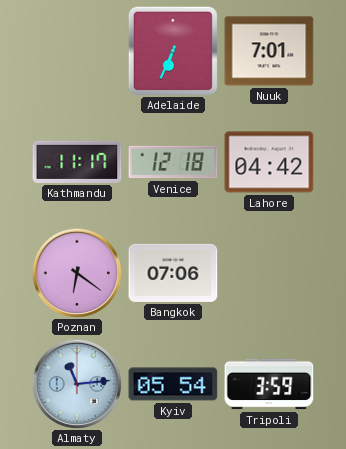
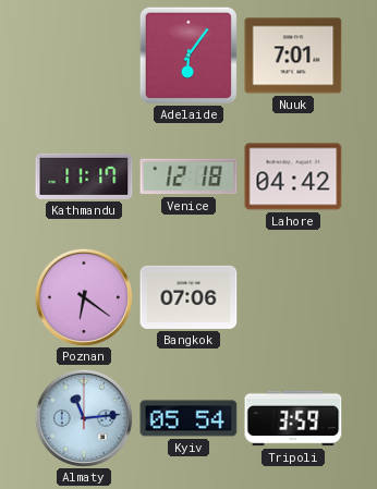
Adelaide: 6:34 -> 6:06 (188, 56)
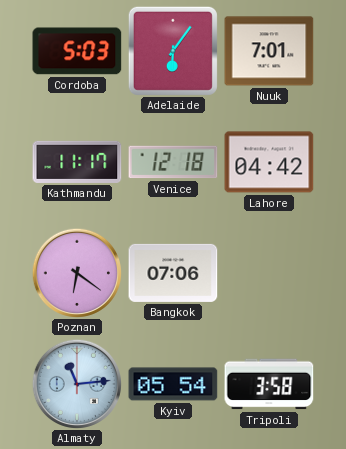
Cordoba: none -> 5:03 (77, 51)
Tripoli: 3:59 -> 3:58 (269, 384)
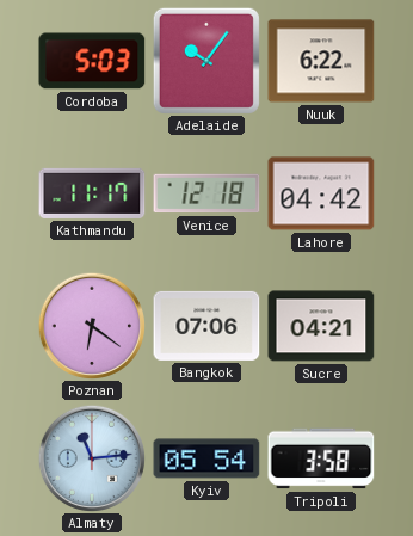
Adelaide: 6:06 -> 10:06 (207, 61)
Nuuk: 7:01 -> 6:22 (321, 61)
Sucre: none -> 04:21 (321, 326)
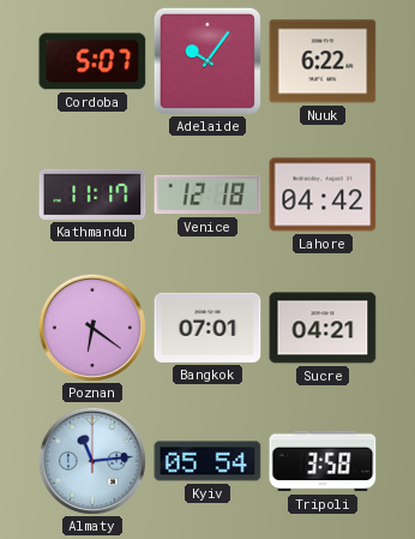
Cordoba: 5:03 -> 5:07 (92, 61)
Bangkok: 07:06 -> 07:01 (207, 328)
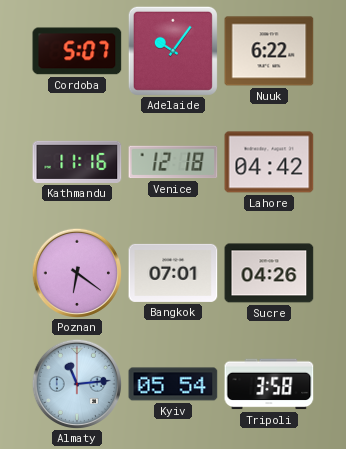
Kathmandu: 11:17 -> 11:16 (77, 162)
Sucre: 04:21 -> 04:26 (269, 273)
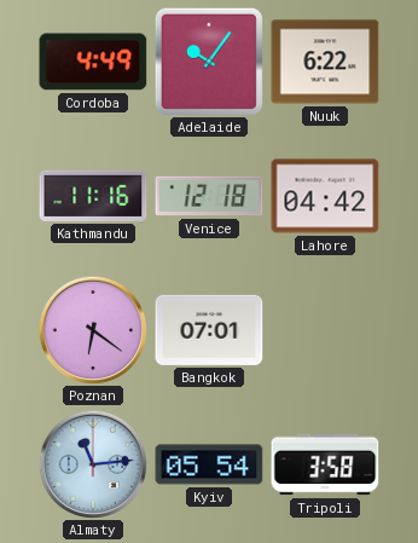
Cordoba: 5:07 -> 4:49 (93, 62)
Sucre: 04:26 -> none (269, 273)
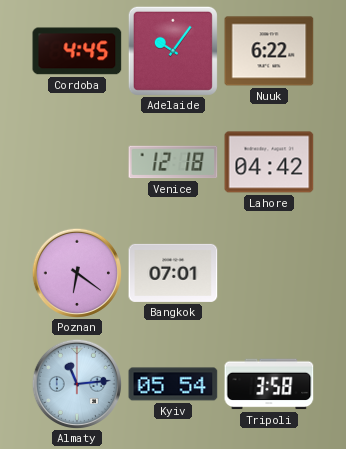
Cordoba: 4:49 -> 4:45 (77, 51)
Kathmandu: 11:16 -> none (93, 196)
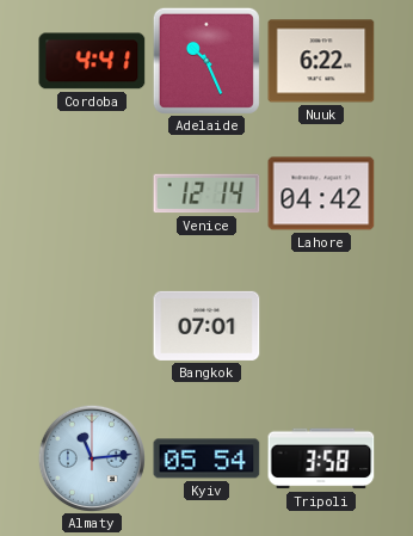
Cordoba: 4:45 -> 4:41 (92, 61)
Adelaide: 10:06 -> 10:26 (207, 61)
Venice: 12:18 -> 12:14 (207, 193)
Poznan: 6:21 -> none (76, 272)
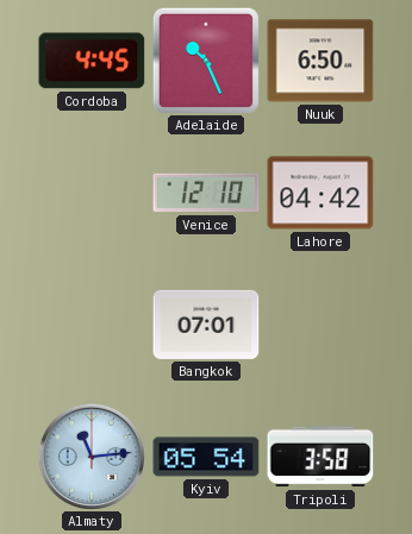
Cordoba: 4:41 -> 4:45 (92, 61)
Nuuk: 6:22 -> 6:50 (320, 61)
Venice: 12:14 -> 12:10 (206, 193)
